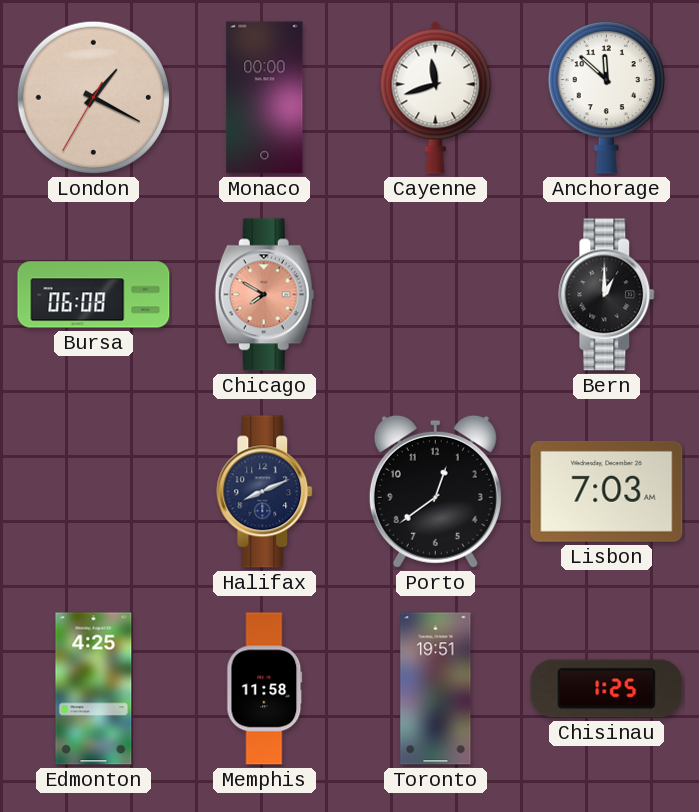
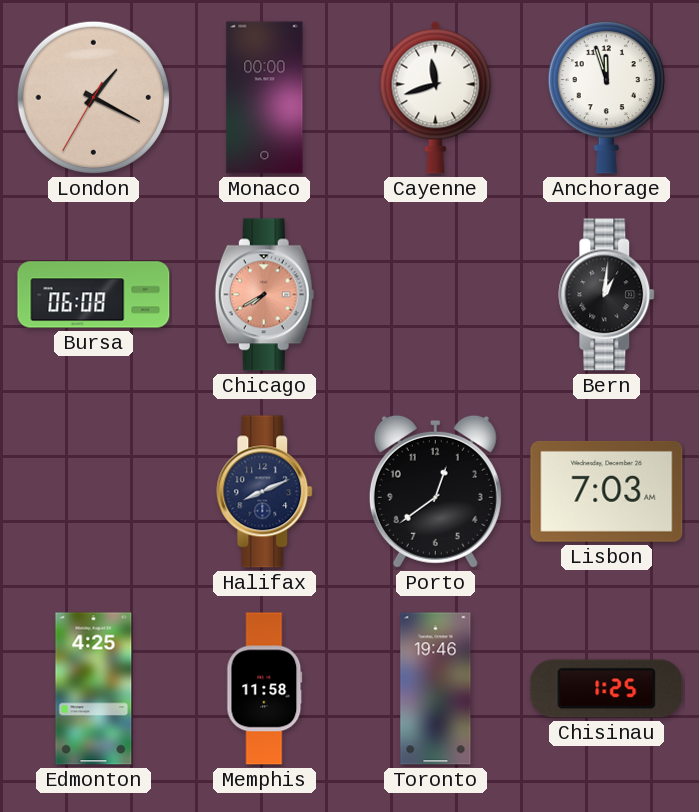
Anchorage: 11:52 -> 11:57 (606, 98)
Chicago: 7:50 -> 7:40 (264, 295)
Bern: 1:00 -> 1:01 (607, 295)
Toronto: 19:51 -> 19:46 (436, 689)
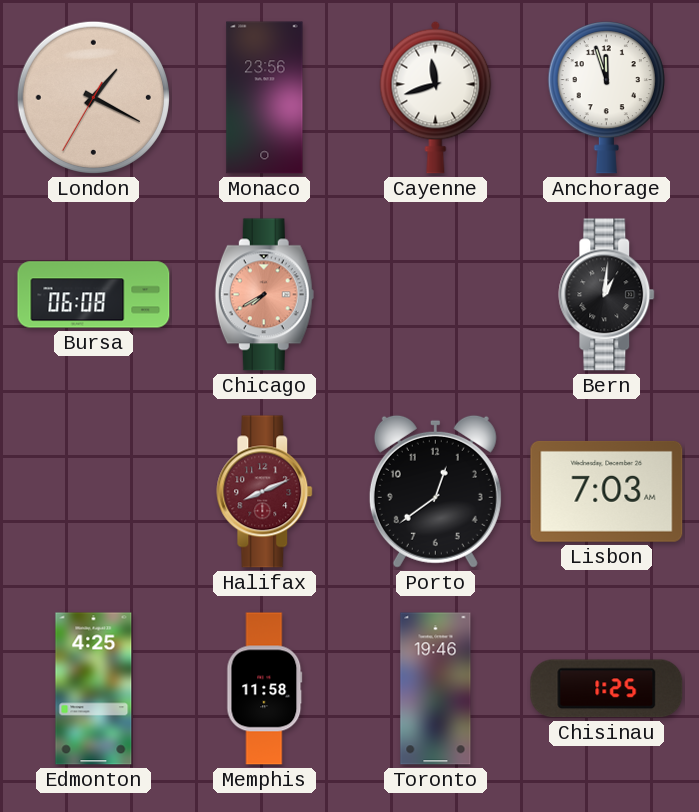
Monaco: 00:00 -> 23:56 (265, 98)
Halifax dial: navy -> burgundy (265, 492)
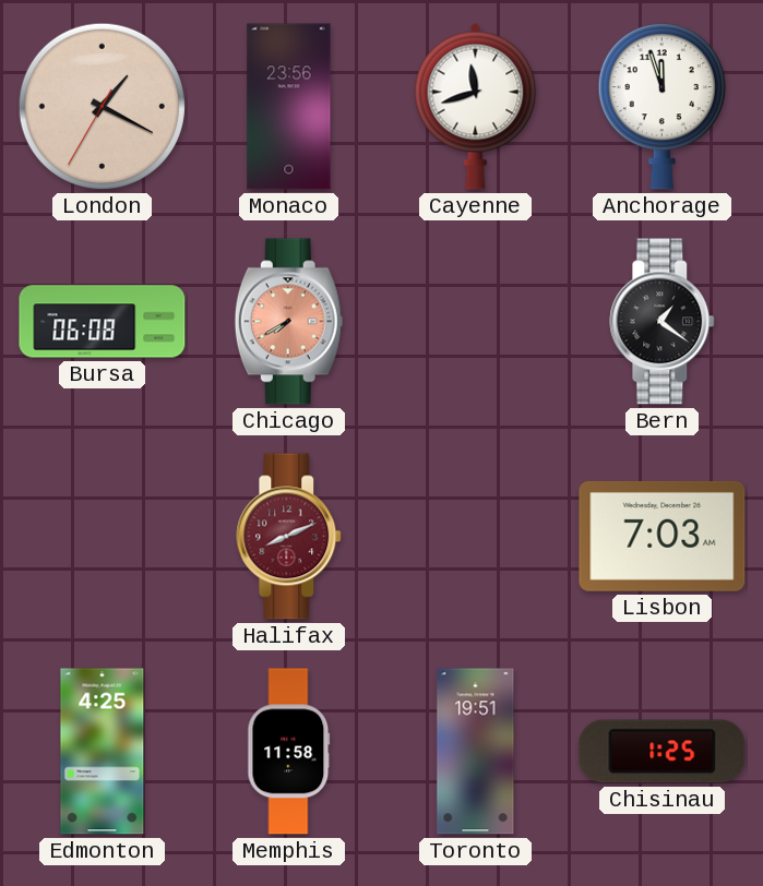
Bern: 1:01 -> 1:21 (663, 322)
Porto: 12:39 -> none (435, 491)
Toronto: 19:46 -> 19:51 (476, 752)
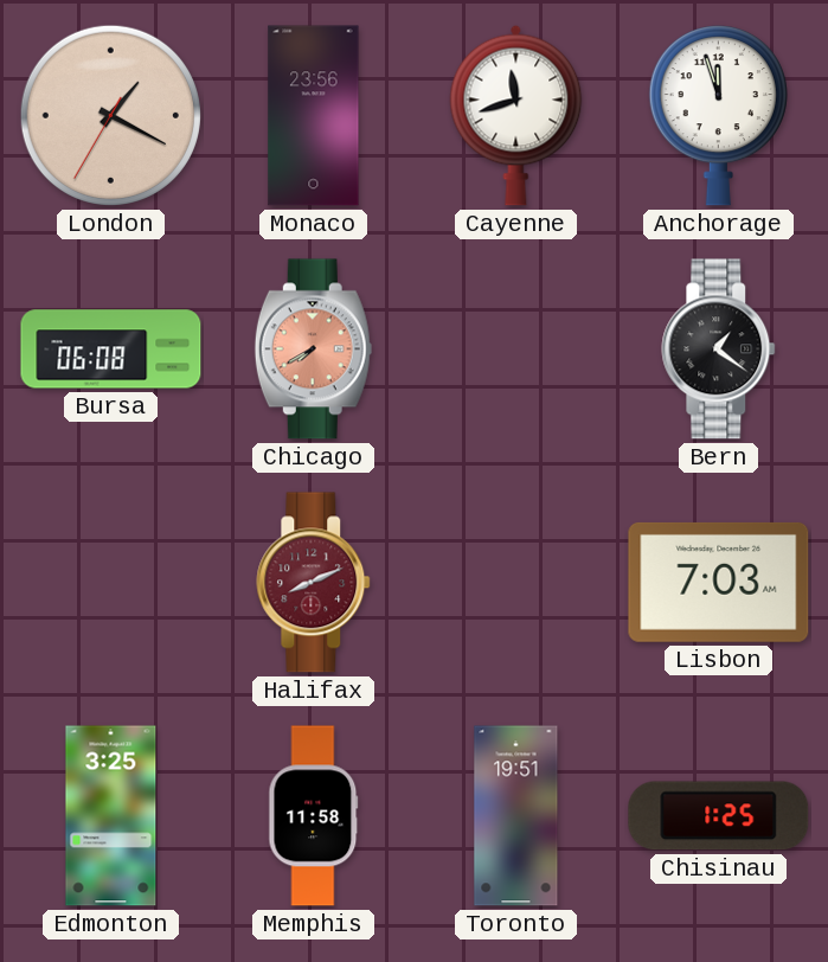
Edmonton: 4:25 -> 3:25 (111, 816)
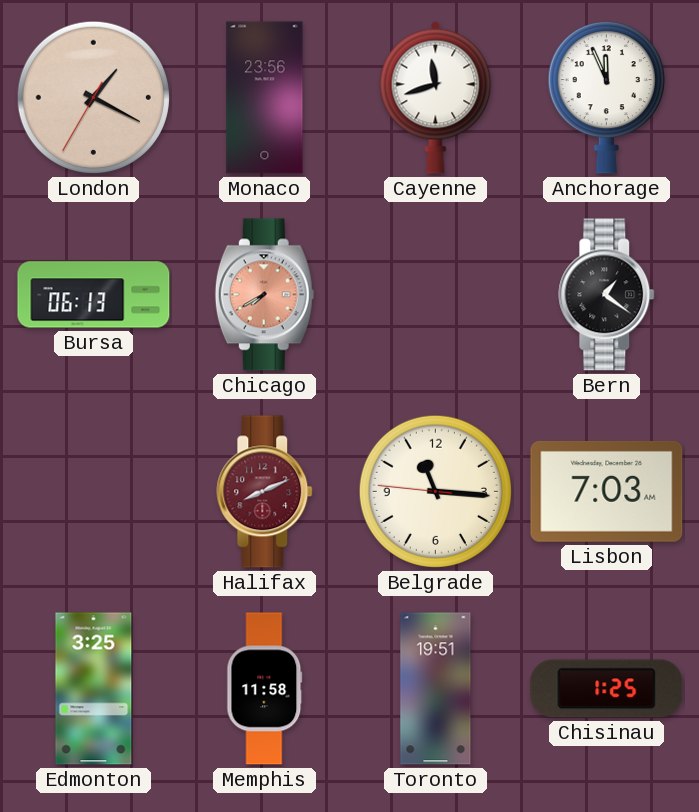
Anchorage: 11:57 -> 11:56 (606, 98)
Bursa: 06:08 -> 06:13 (94, 295)
Belgrade: none -> 11:15 (435, 491)
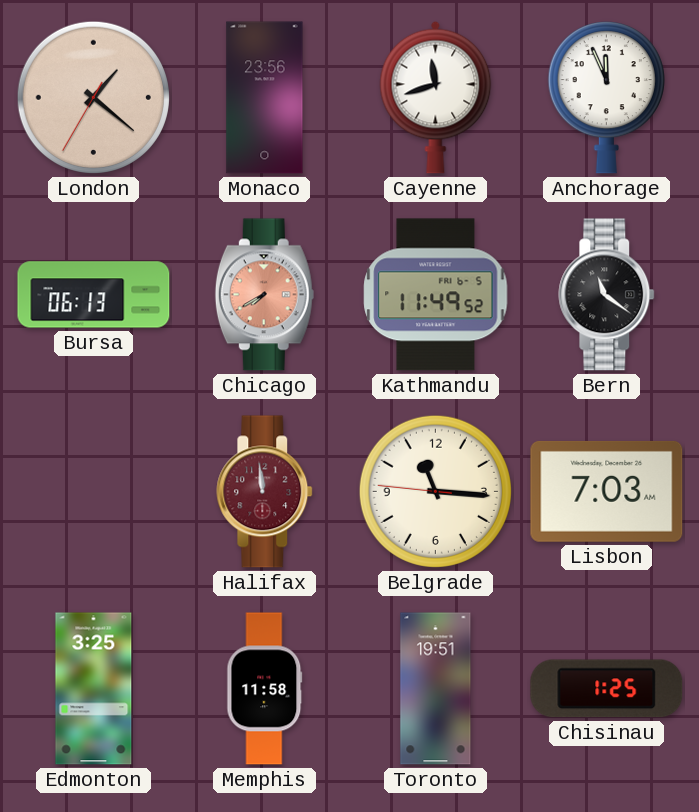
London: 1:19 -> 1:21 (93, 97)
Kathmandu: none -> 11:49 (436, 295)
Bern: 1:21 -> 11:21 (607, 295)
Halifax: 8:11 -> 11:59 (265, 492)
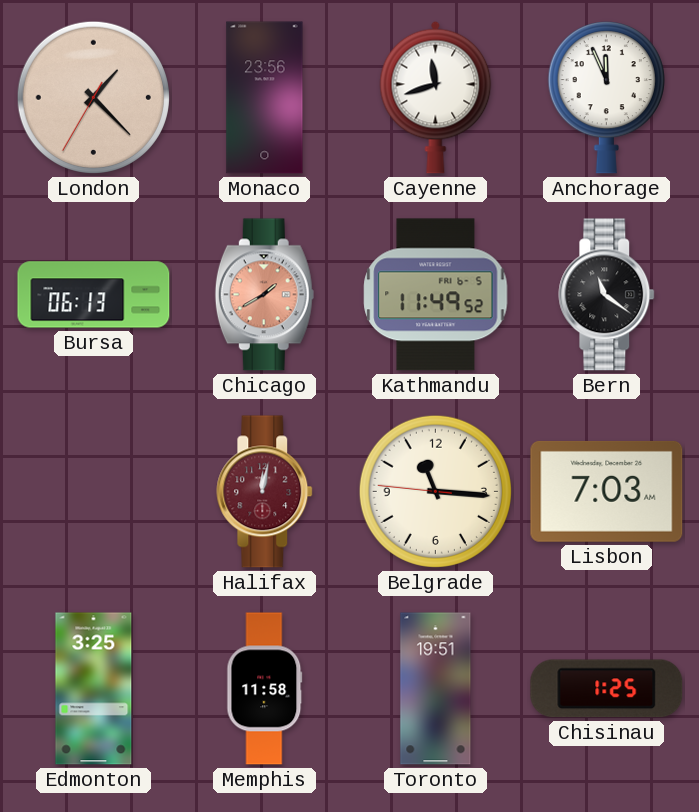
London: 1:21 -> 1:22 (93, 97)
Chicago: 7:40 -> 1:40 (264, 295)
Halifax: 11:59 -> 12:02 (265, 492)
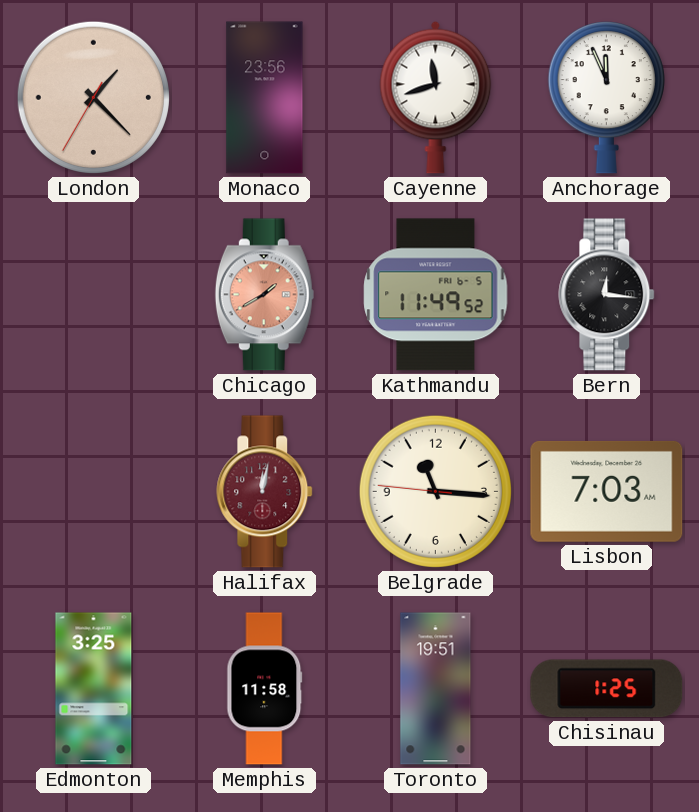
Bursa: 06:13 -> none (94, 295)
Bern: 11:21 -> 12:16 (607, 295)
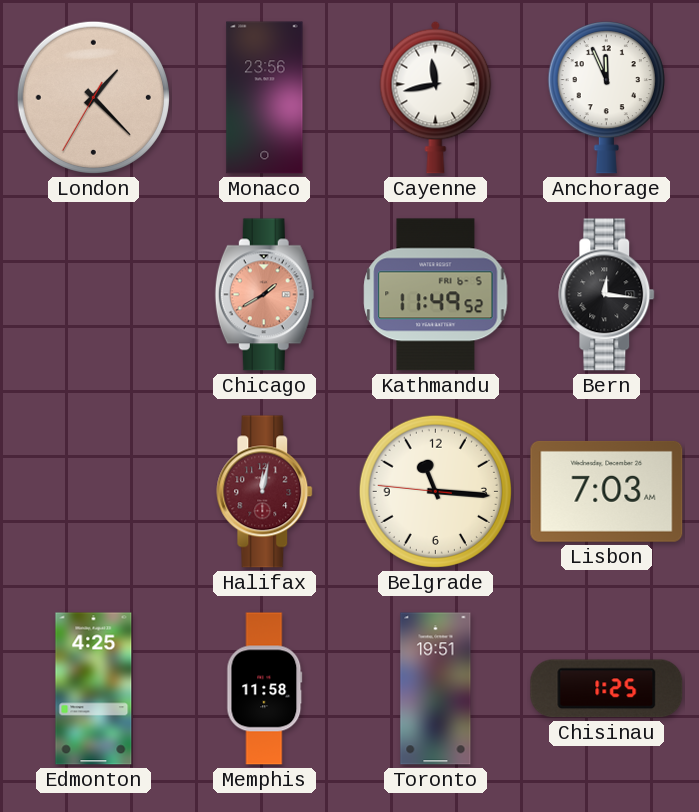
Cayenne: 11:42 -> 11:43 (436, 97)
Edmonton: 3:25 -> 4:25 (94, 689)
